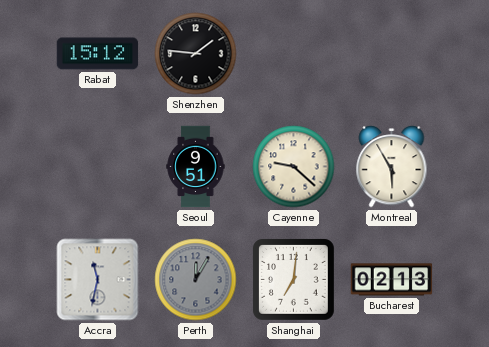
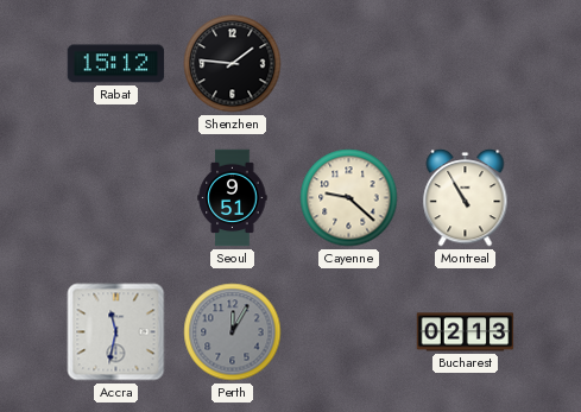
Montreal: 5:55 -> 10:55 (466, 198)
Shanghai: 7:01 -> none (294, 280)
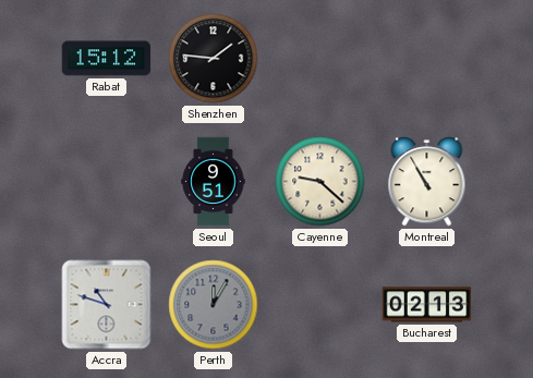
Accra: 11:32 -> 10:48 (107, 305)
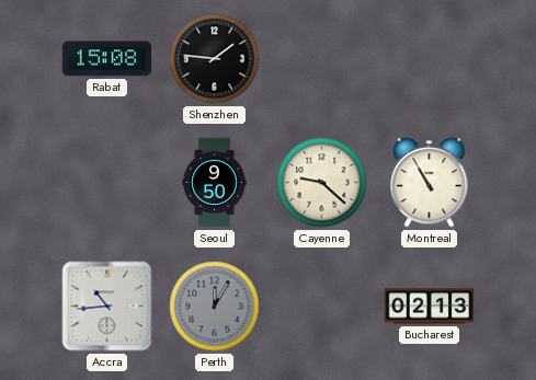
Rabat: 15:12 -> 15:08 (107, 59)
Seoul: 9:51 -> 9:50 (215, 183)
Accra: 10:48 -> 10:44 (107, 307)
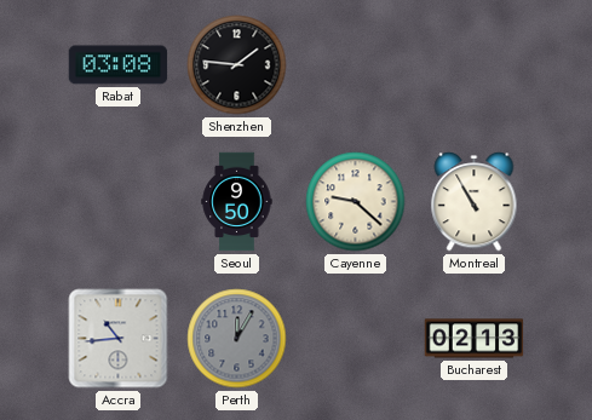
Rabat: 15:08 -> 03:08 (119, 65)
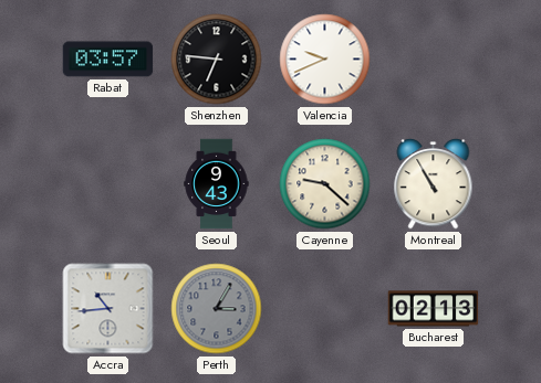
Rabat: 03:08 -> 03:57 (108, 60)
Shenzhen: 1:46 -> 6:46 (217, 60)
Valencia: none -> 9:41 (325, 60)
Seoul: 9:50 -> 9:43 (217, 184)
Perth: 12:05 -> 3:05 (217, 309)
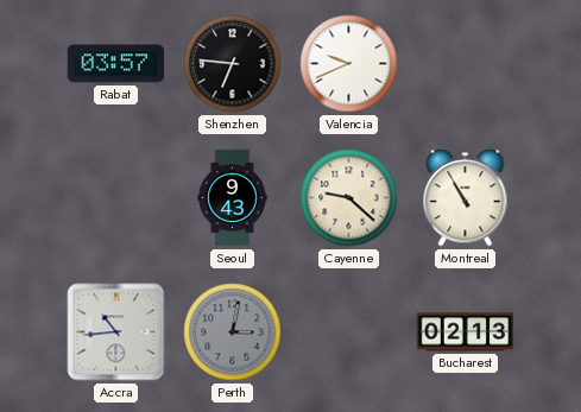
Perth: 3:05 -> 3:02 (233, 332)
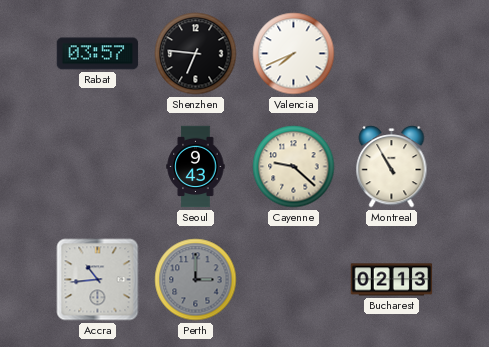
Valencia: 9:41 -> 7:41 (294, 54)
Perth: 3:02 -> 3:00 (196, 280)
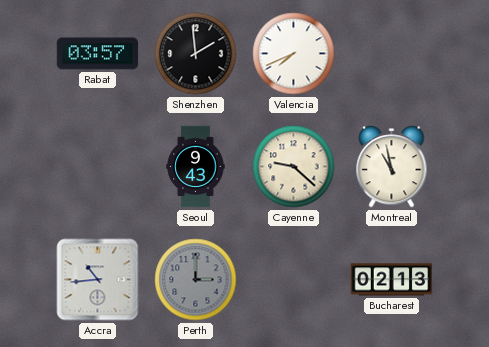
Shenzhen: 6:46 -> 1:59 (196, 54)
Montreal: 10:55 -> 10:58 (392, 167)
